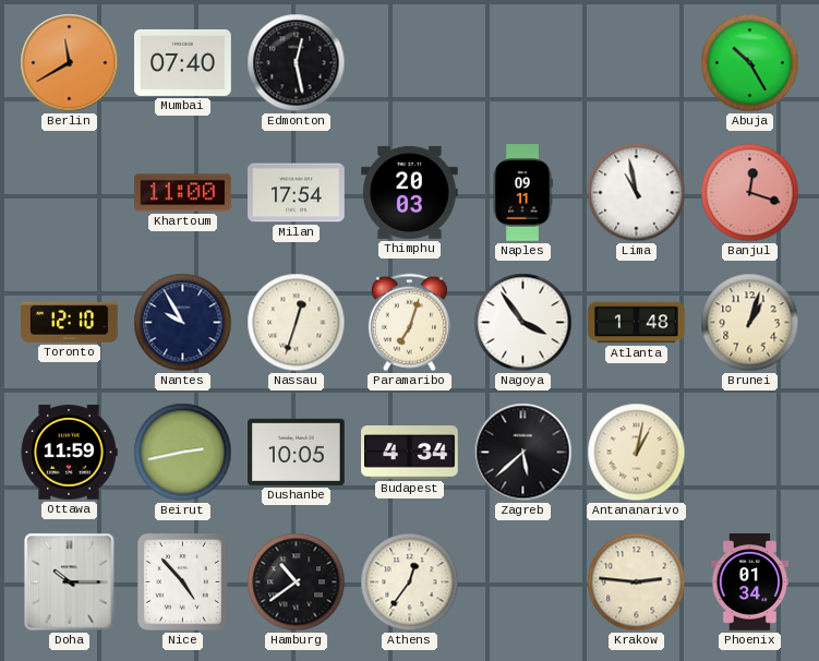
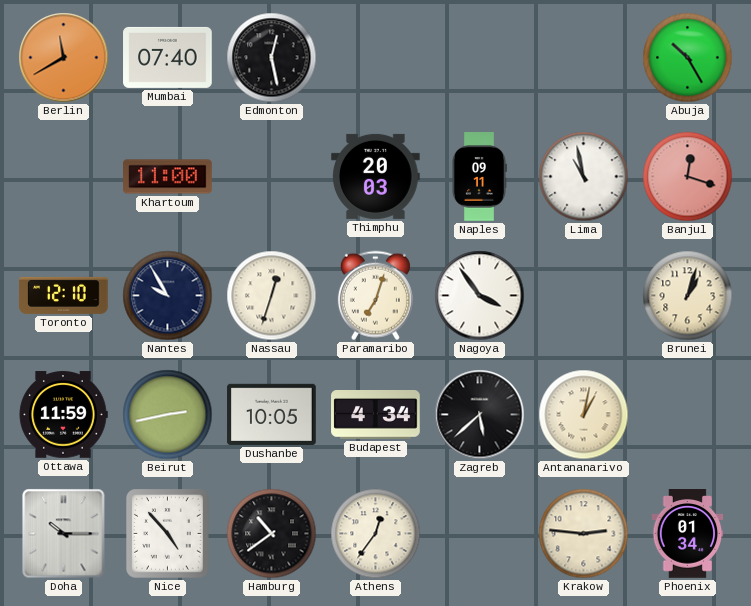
Milan: 17:54 -> none (297, 193)
Atlanta: 1:48 -> none (637, 323)
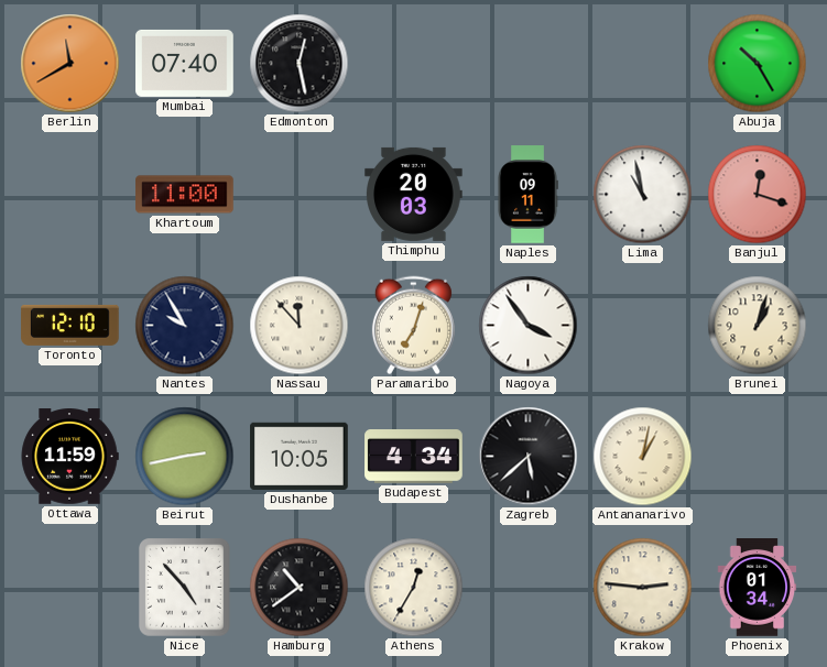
Nassau: 12:33 -> 11:53 (300, 326)
Doha: 10:15 -> none (64, 534)
Athens: 12:36 -> 12:35 (414, 588)
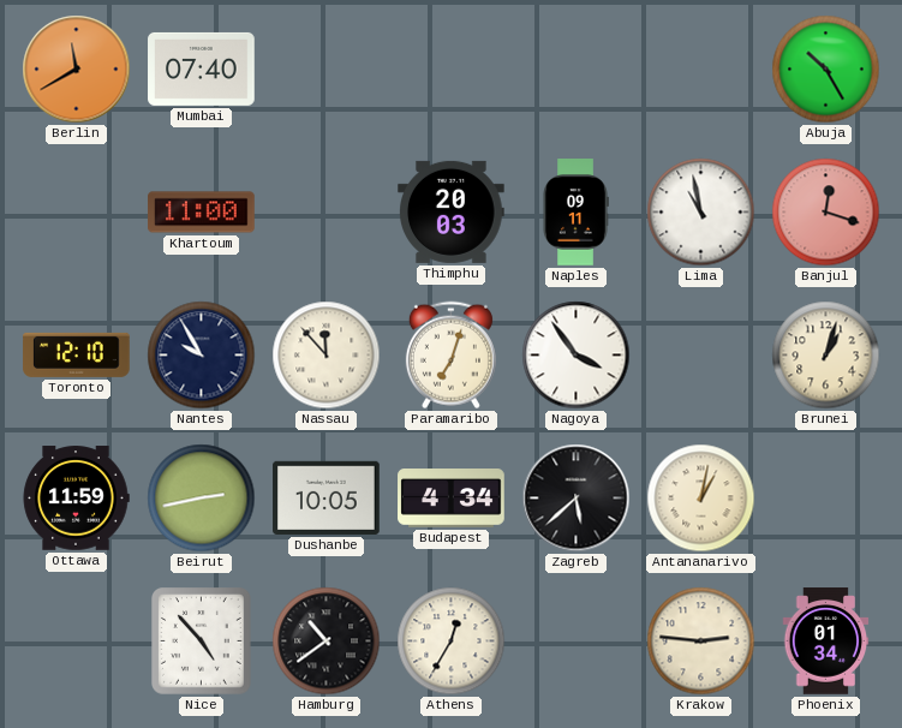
Edmonton: 12:28 -> none (300, 64)
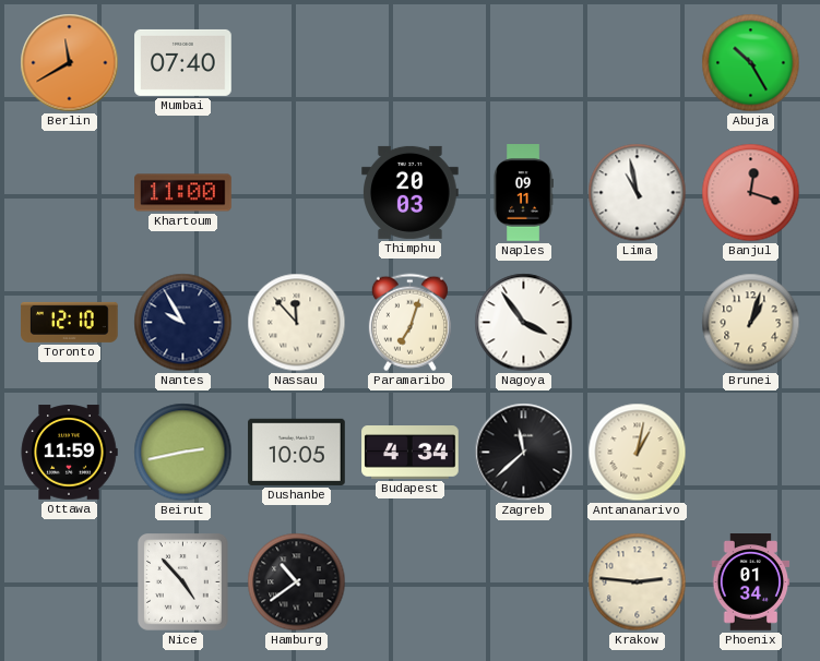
Zagreb: 5:38 -> 11:38 (524, 453)
Athens: 12:35 -> none (452, 642)
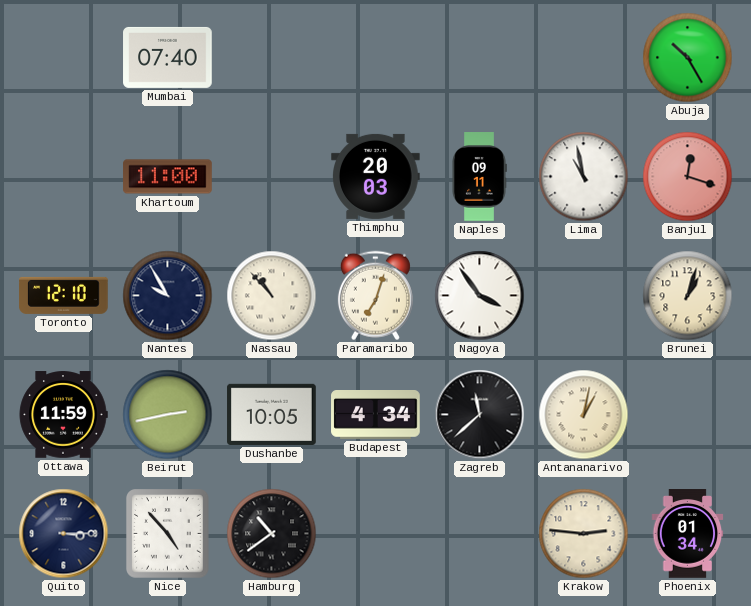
Berlin: 11:40 -> none (70, 63)
Nassau: 11:53 -> 10:53 (272, 296)
Quito: none -> 3:15 (64, 534)
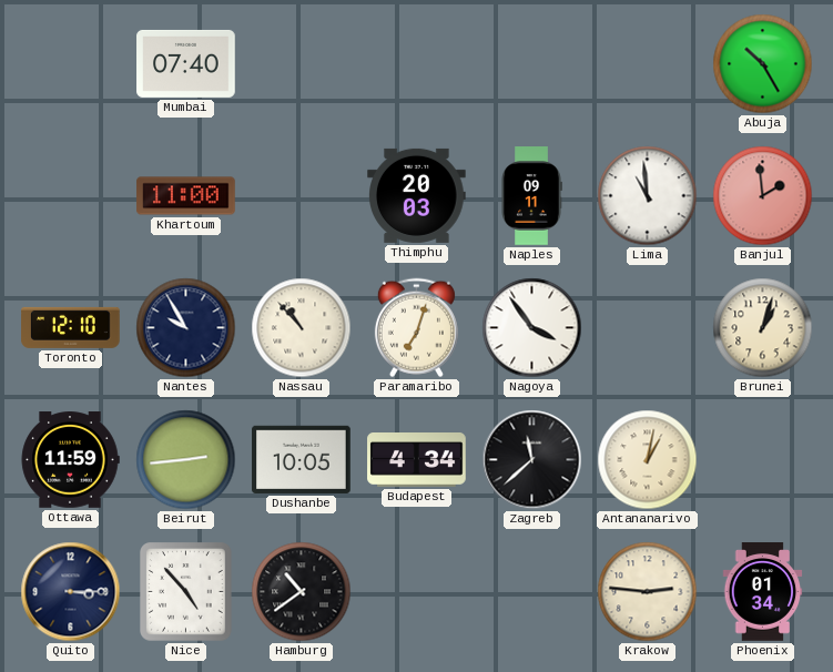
Lima: 10:58 -> 10:59 (648, 196)
Banjul: 12:18 -> 1:59 (763, 196)
Beirut: 2:43 -> 2:44 (186, 460)
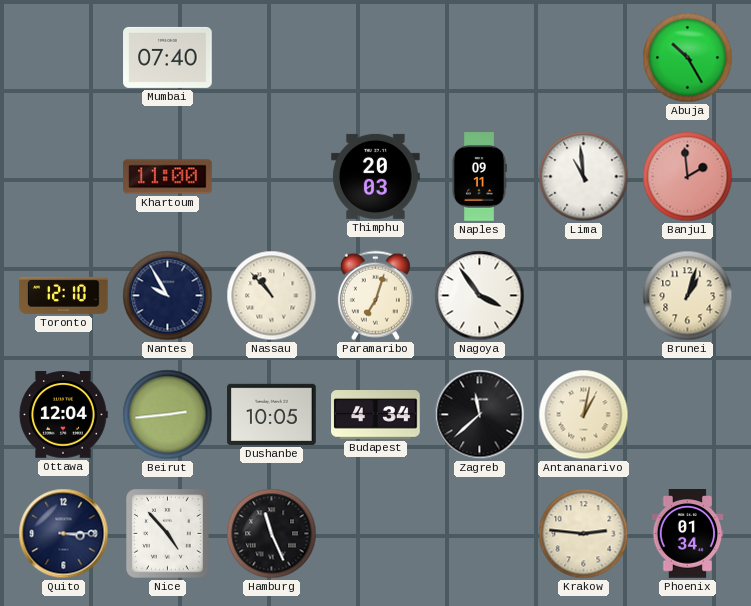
Ottawa: 11:59 -> 12:04 (63, 415)
Hamburg: 10:39 -> 11:26 (272, 534)
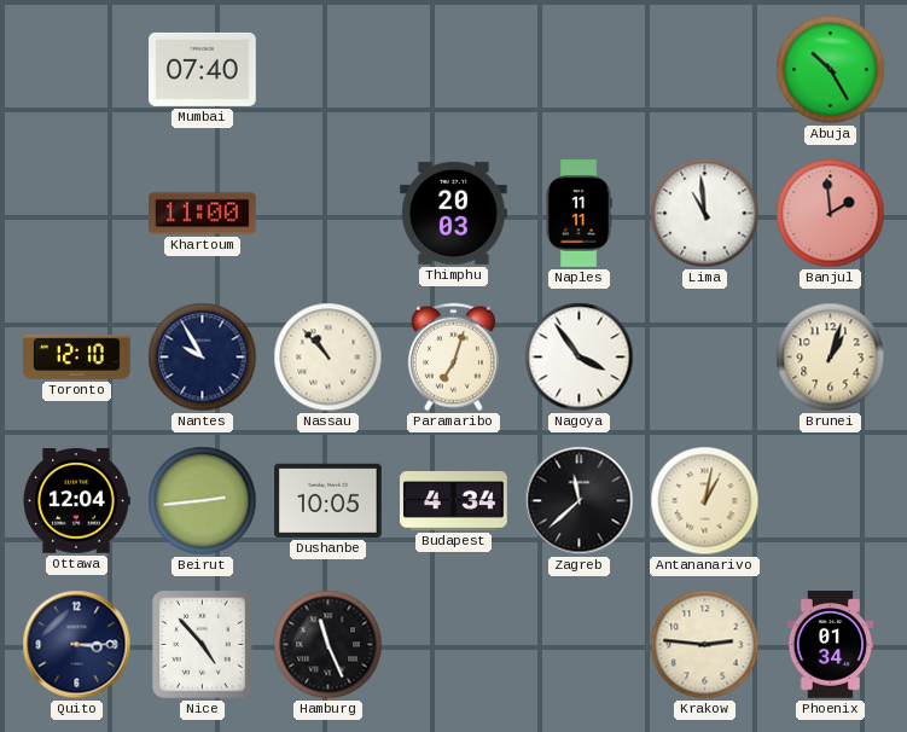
Naples: 09:11 -> 11:11 (578, 214)
